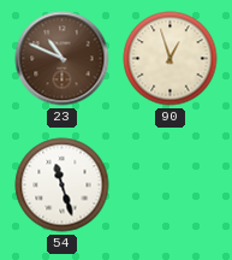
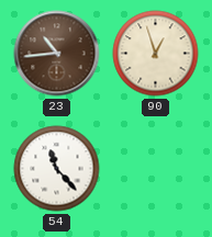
23: 10:49 -> 10:44 (57, 54)
54: 11:27 -> 11:23 (57, 169)
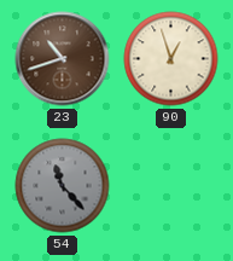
23: 10:44 -> 10:42 (63, 59)
54 dial: white -> grey (63, 186)
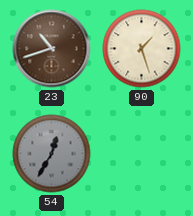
90: 12:57 -> 1:27 (142, 49)
54: 11:23 -> 12:35 (52, 154)
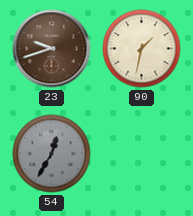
23: 10:42 -> 9:42 (52, 49)
90: 1:27 -> 1:32 (142, 49)
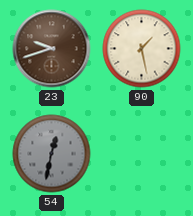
90: 1:32 -> 1:28 (142, 49)
54: 12:35 -> 12:32 (52, 154)
